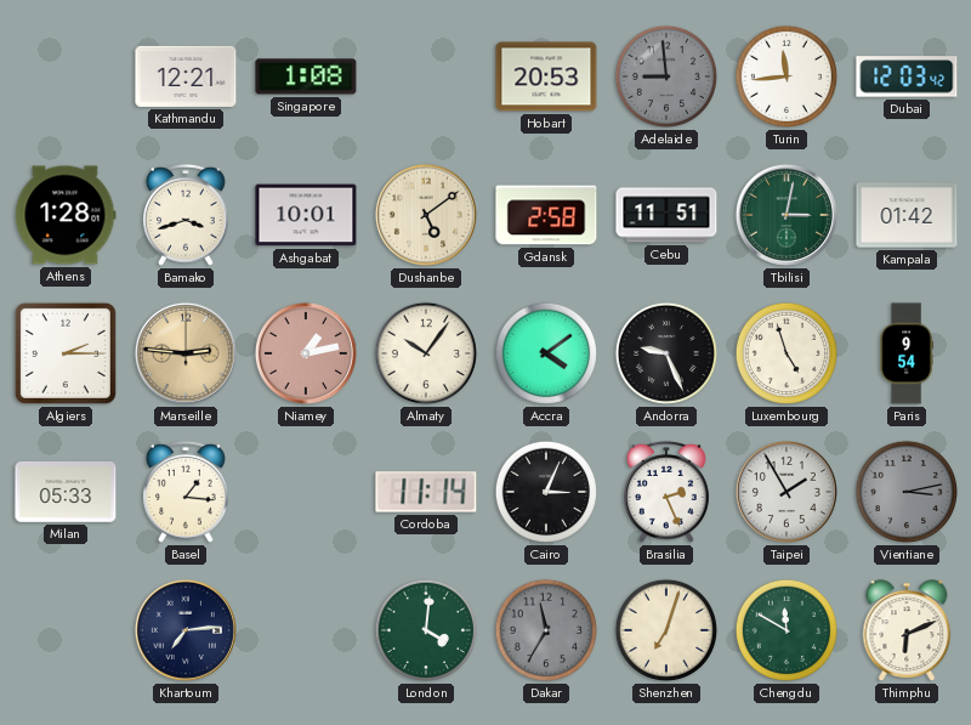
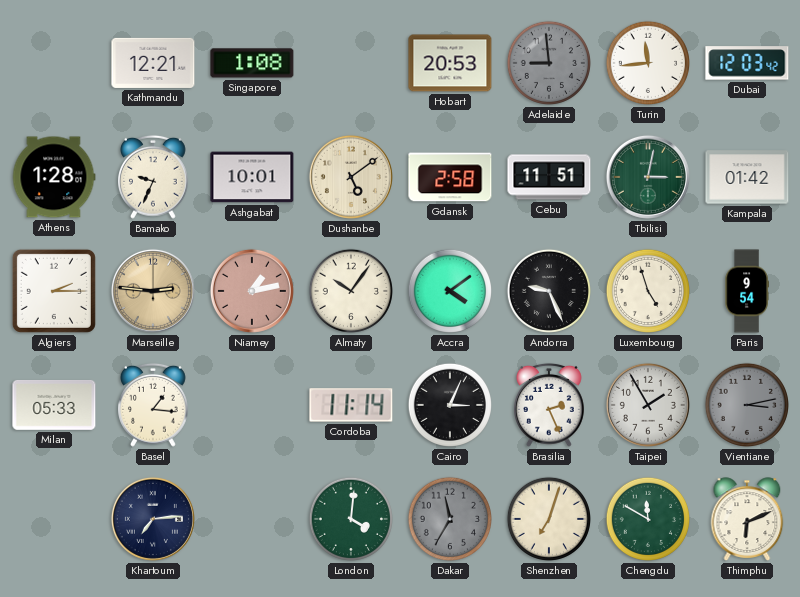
Bamako: 3:42 -> 9:34 (154, 177)
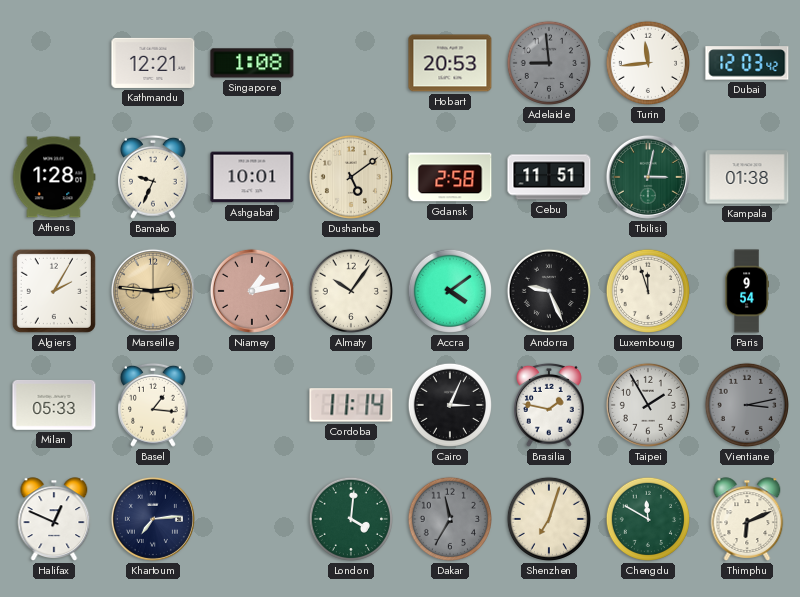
Kampala: 01:42 -> 01:38 (747, 177)
Algiers: 2:15 -> 2:05 (54, 291)
Luxembourg: 4:57 -> 11:57 (648, 291)
Brasilia: 2:26 -> 1:47 (550, 405)
Halifax: none -> 12:49 (54, 519)
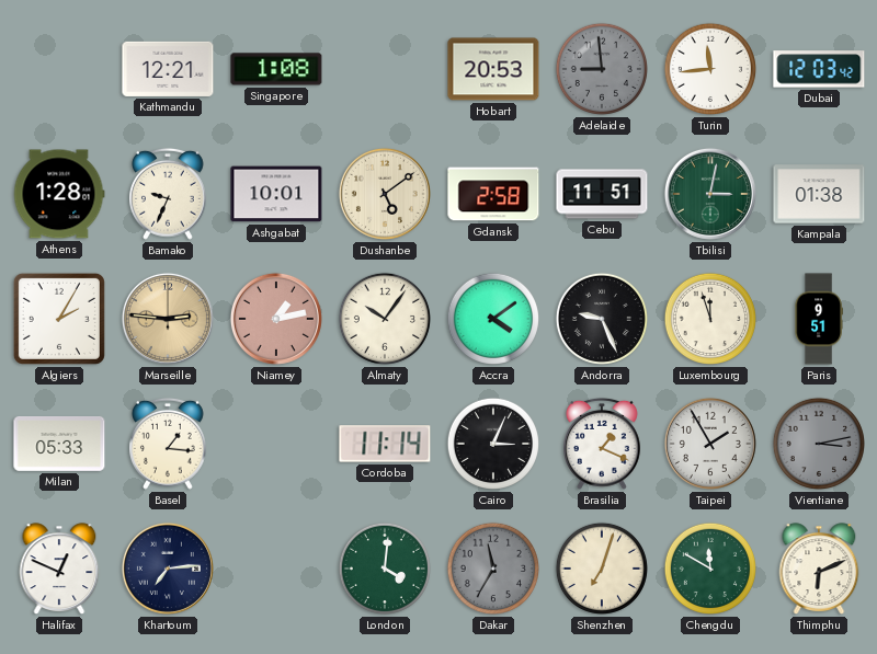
Paris: 9:54 -> 9:51 (819, 319)
Brasilia: 1:47 -> 1:19 (603, 444)
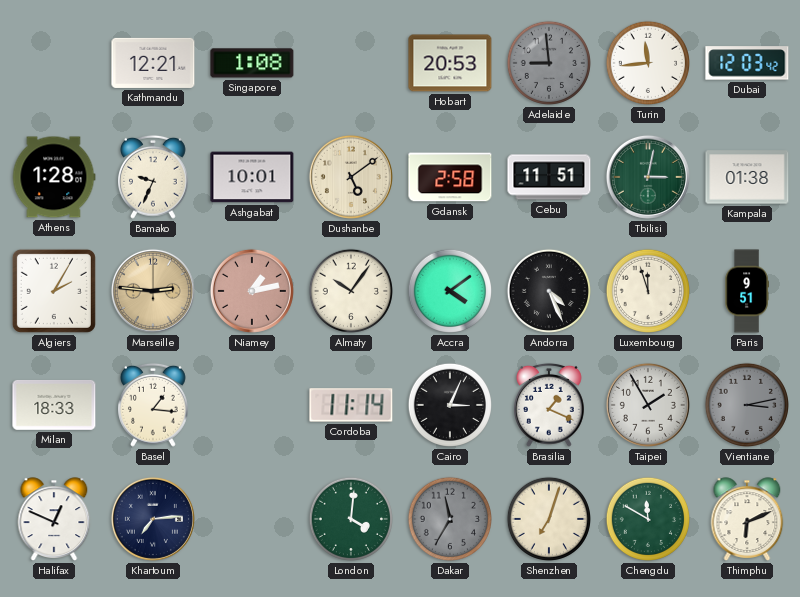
Andorra: 9:26 -> 4:26 (549, 291)
Milan: 05:33 -> 18:33 (54, 405)
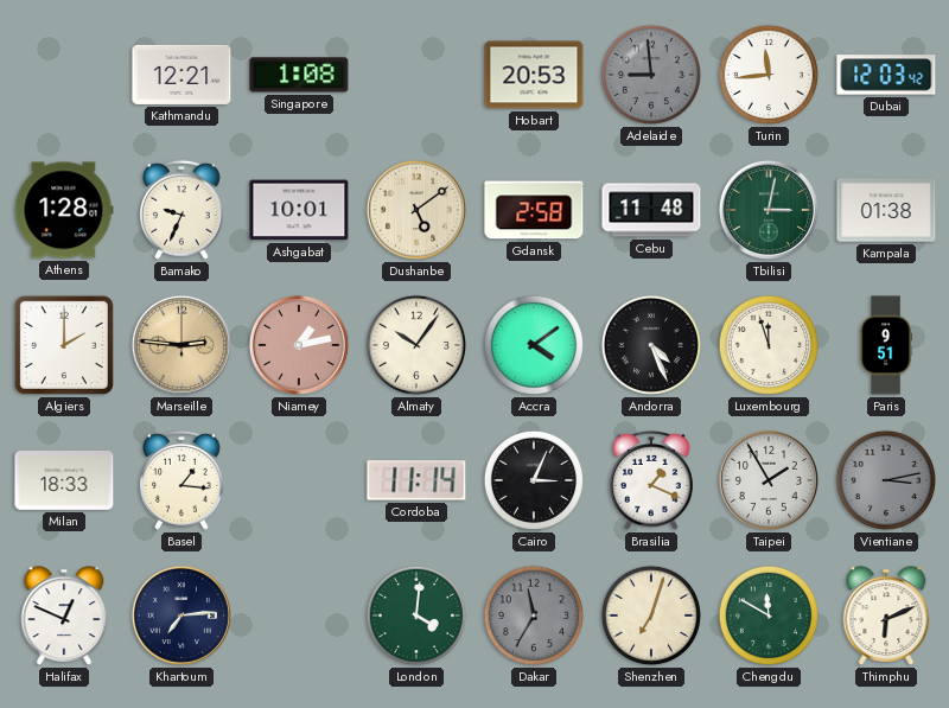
Cebu: 11:51 -> 11:48 (651, 210)
Algiers: 2:05 -> 2:00 (64, 345)
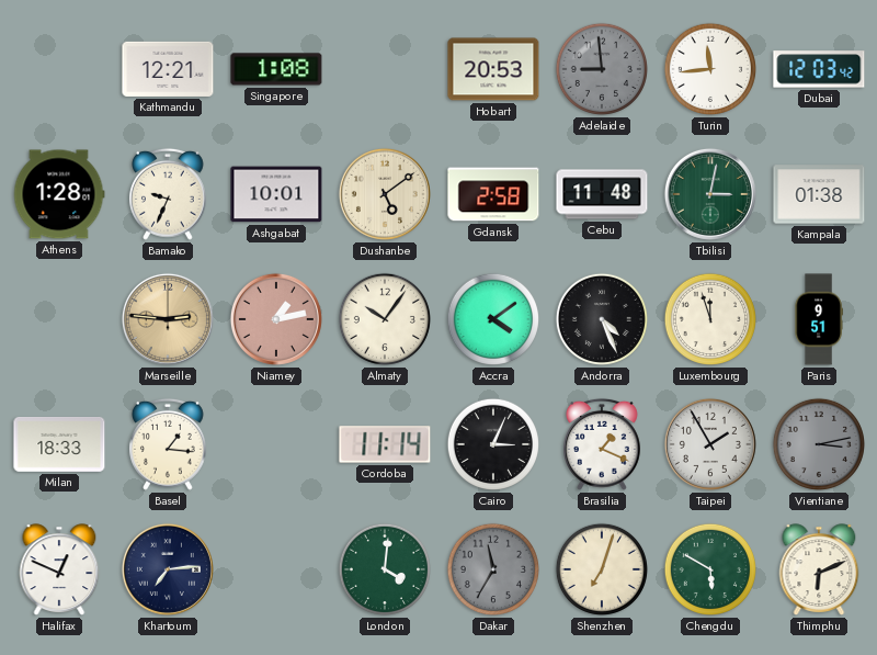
Algiers: 2:00 -> none (64, 345)
Chengdu: 11:50 -> 5:50 (710, 569)
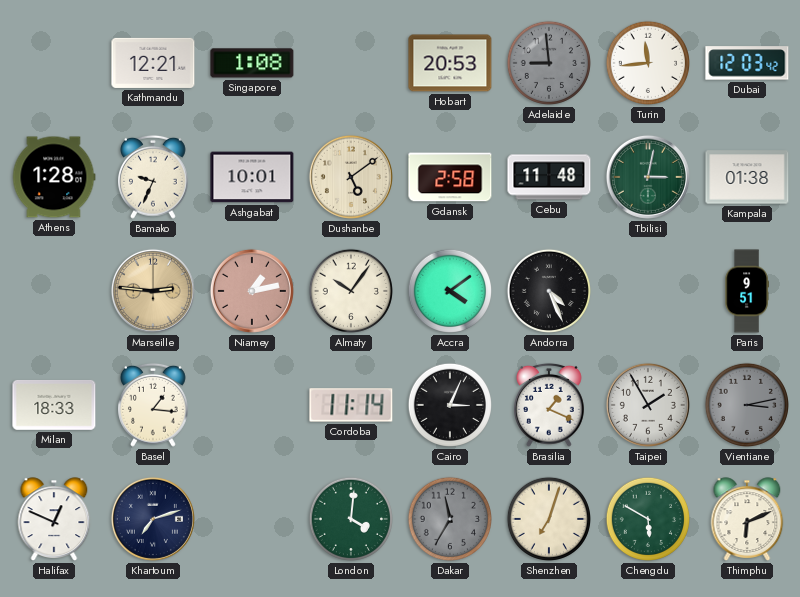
Luxembourg: 11:57 -> none (710, 319)
Khartoum: 7:14 -> 7:12 (153, 519)
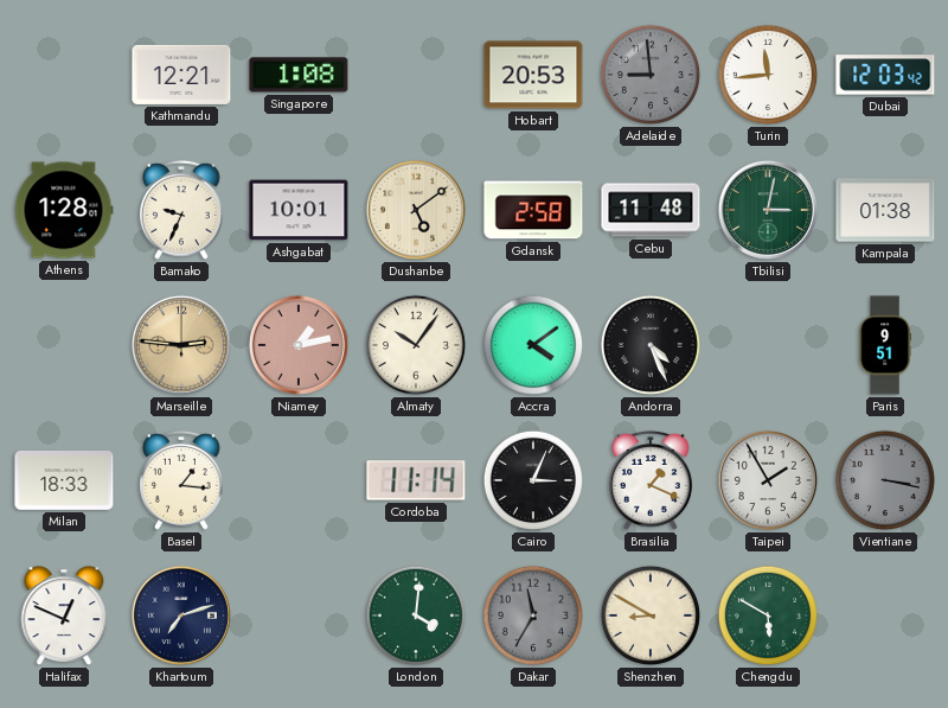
Vientiane: 3:13 -> 3:17 (885, 480)
Shenzhen: 7:03 -> 8:50 (651, 615)
Thimphu: 6:11 -> none (747, 519)
